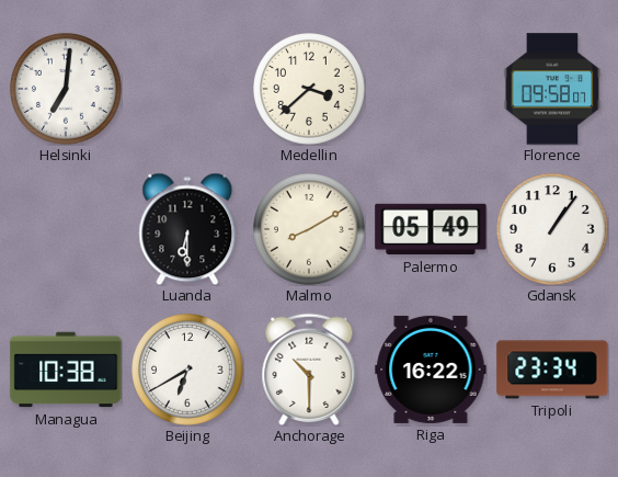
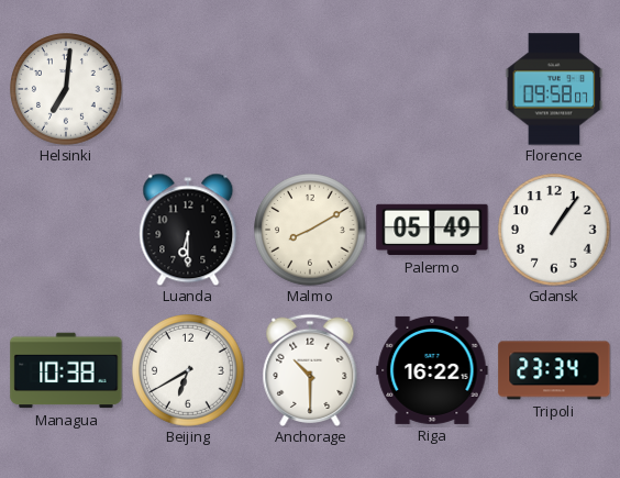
Medellin: 3:38 -> none (310, 90)
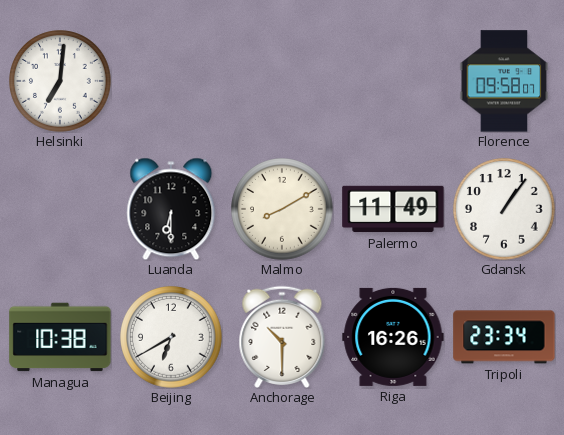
Palermo: 05:49 -> 11:49 (393, 209)
Riga: 16:22 -> 16:26 (393, 337)
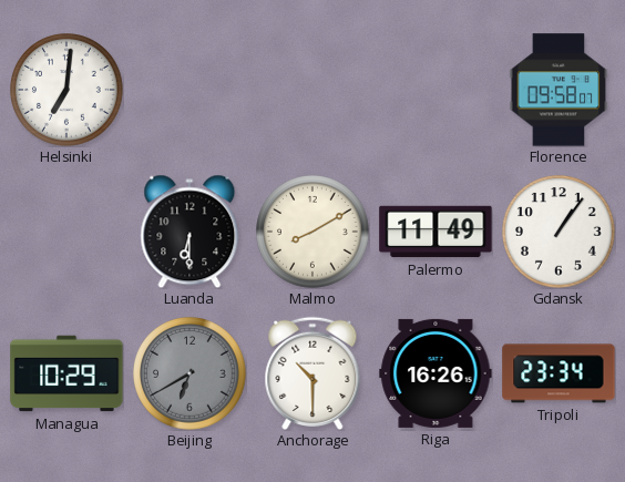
Managua: 10:38 -> 10:29 (66, 373)
Beijing dial: white -> grey (191, 375)
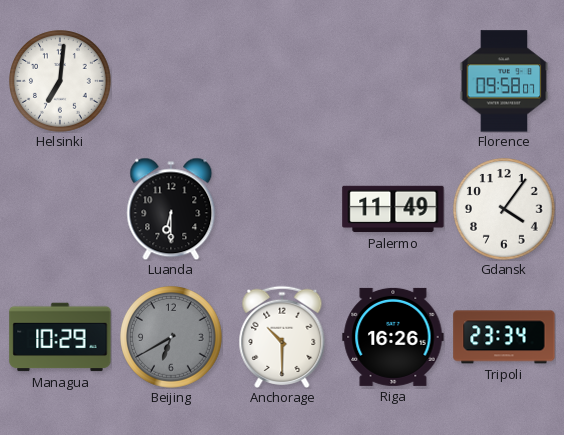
Malmo: 8:10 -> none (314, 233)
Gdansk: 1:06 -> 4:06 (505, 210)
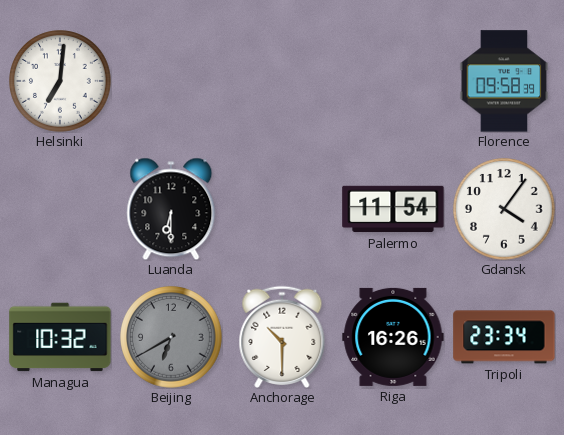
Florence: 09:58:07 -> 09:58:39 (504, 81)
Palermo: 11:49 -> 11:54 (393, 209)
Managua: 10:29 -> 10:32 (60, 337)
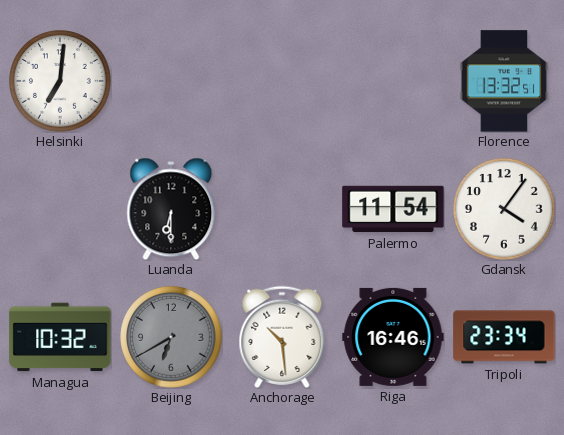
Florence: 09:58 -> 13:32 (504, 81)
Anchorage: 10:30 -> 10:29 (282, 337)
Riga: 16:26 -> 16:46 (393, 337)
